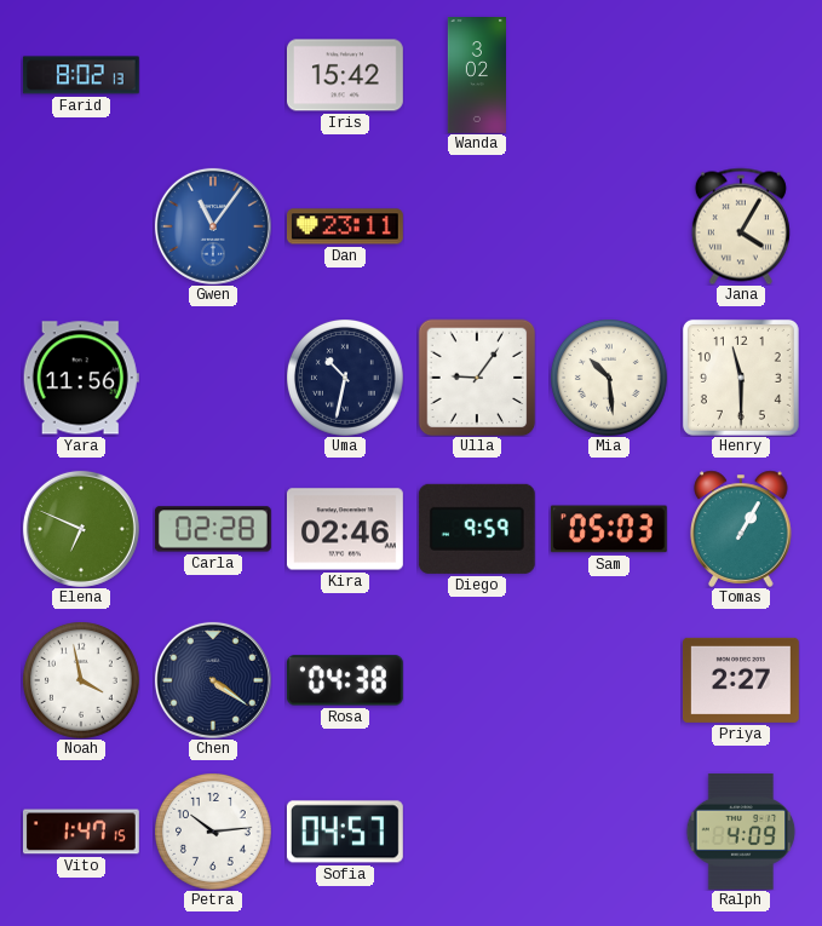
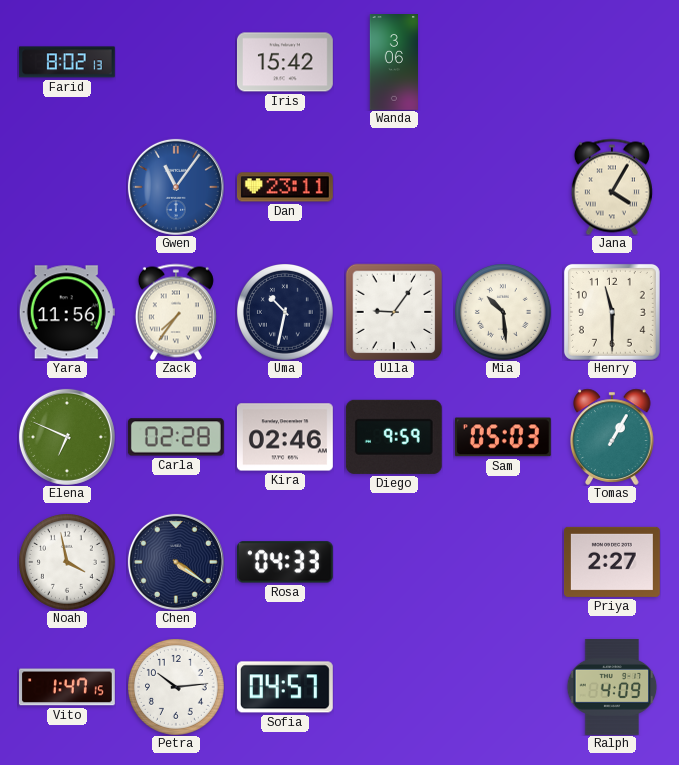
Wanda: 3:02 -> 3:06 (393, 63)
Zack: none -> 7:36 (176, 312)
Rosa: 04:38 -> 04:33 (285, 562)
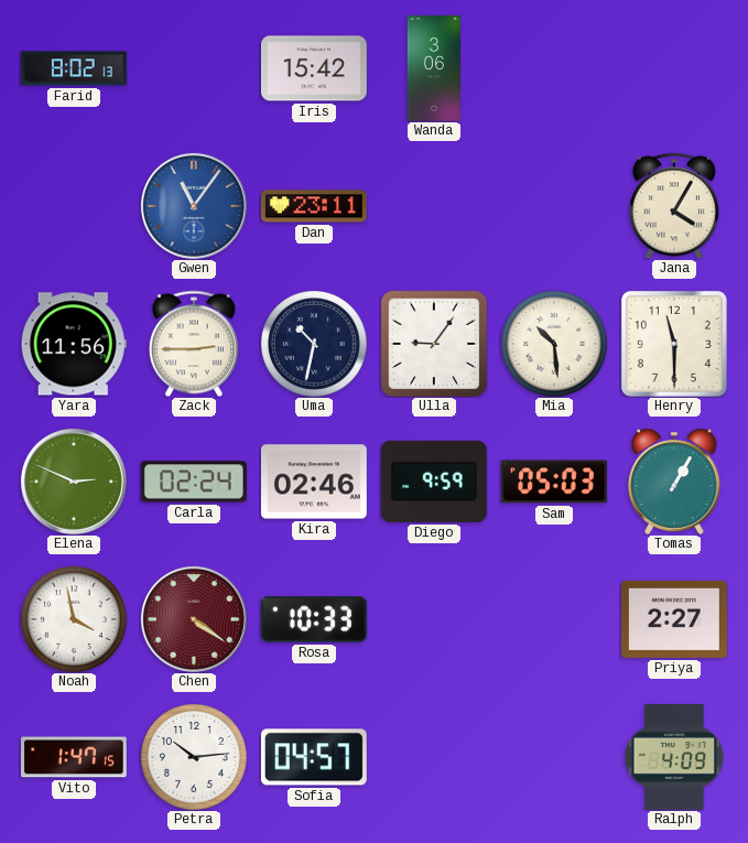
Zack: 7:36 -> 2:45 (194, 344)
Elena: 6:49 -> 2:49 (74, 482)
Carla: 02:28 -> 02:24 (194, 482)
Chen dial: navy -> burgundy (194, 619)
Rosa: 04:33 -> 10:33 (314, 619)
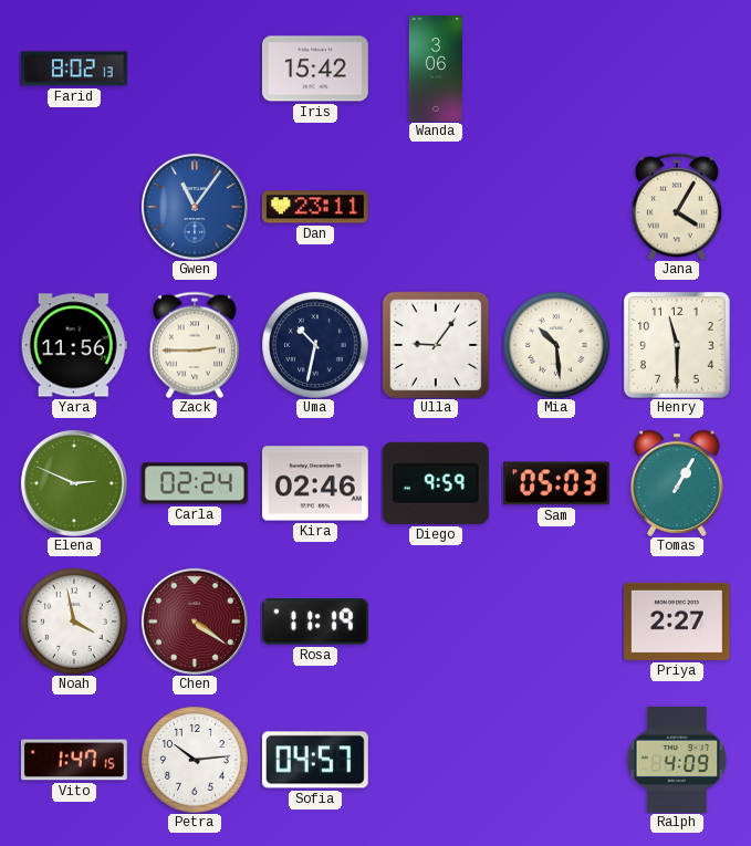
Rosa: 10:33 -> 11:19 (315, 622)
